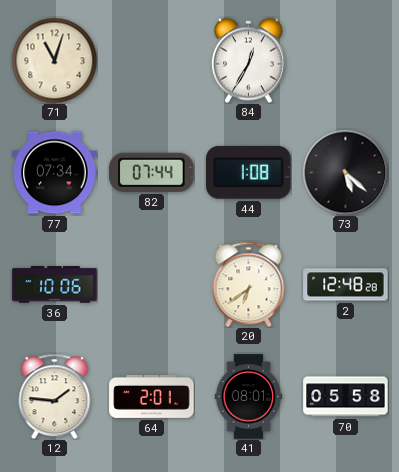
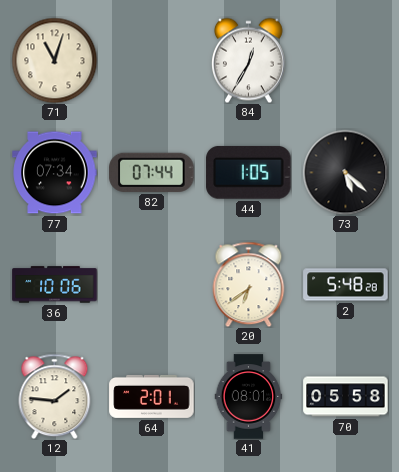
44: 1:08 -> 1:05 (249, 172)
2: 12:48 -> 5:48 (346, 285)
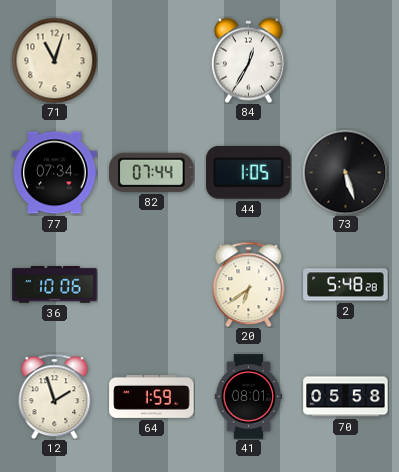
73: 5:22 -> 5:27 (345, 172)
12: 1:46 -> 1:57 (55, 396)
64: 2:01 -> 1:59 (152, 396)
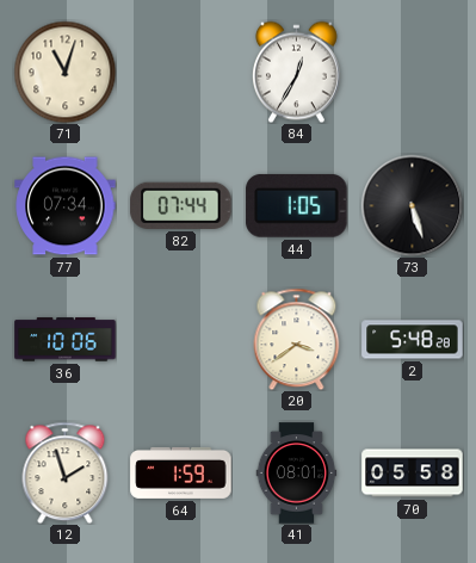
20: 6:39 -> 3:39 (297, 339)
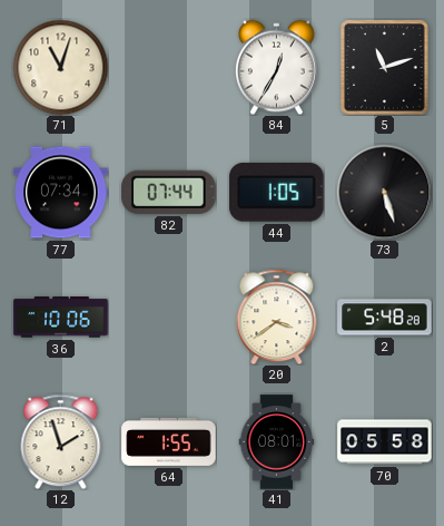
5: none -> 11:12 (385, 68)
64: 1:59 -> 1:55 (169, 441)
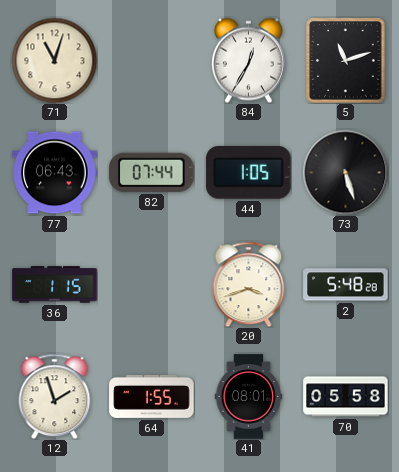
77: 07:34 -> 06:43 (55, 173)
36: 10:06 -> 1:15 (55, 285)
20: 3:39 -> 3:42 (249, 284)
